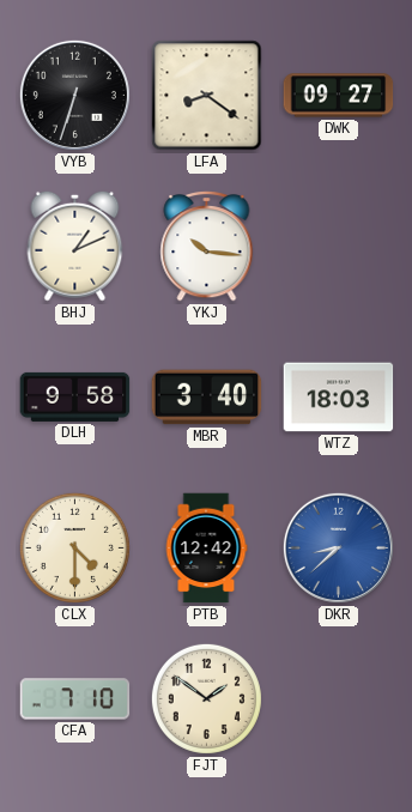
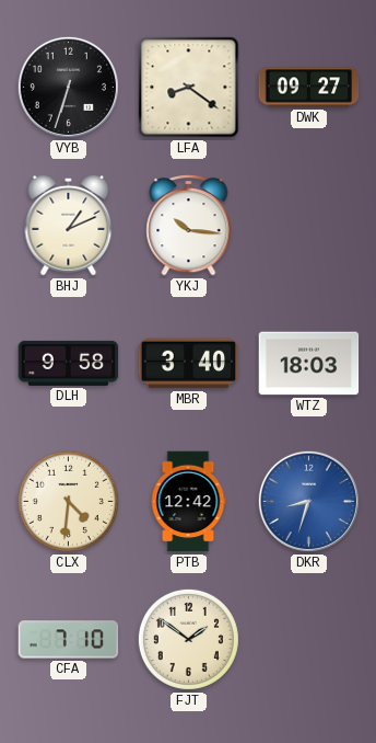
CLX: 4:30 -> 4:31 (68, 501)
DKR: 8:38 -> 8:33 (308, 501)
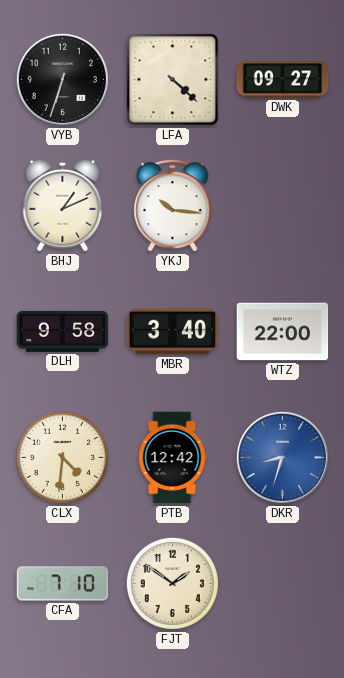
LFA: 8:21 -> 4:22 (173, 80)
WTZ: 18:03 -> 22:00 (283, 332)
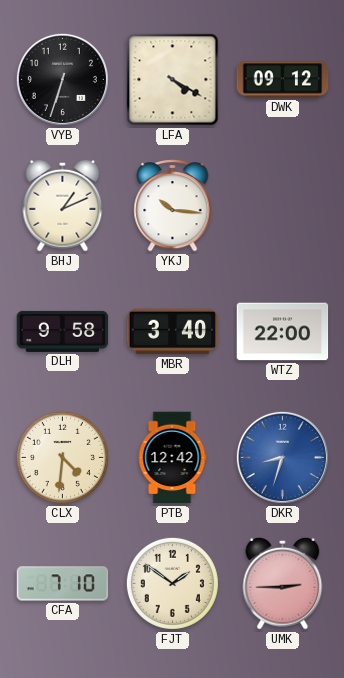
LFA: 4:22 -> 4:20 (173, 80)
DWK: 09:27 -> 09:12 (283, 80)
UMK: none -> 2:45 (283, 583)
